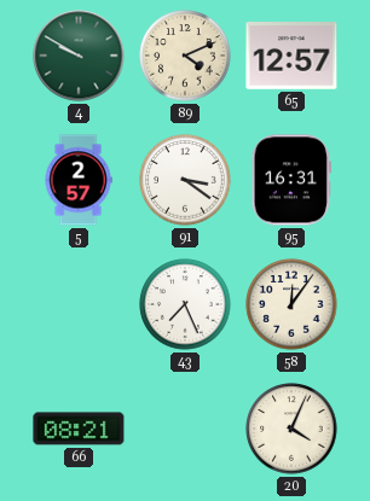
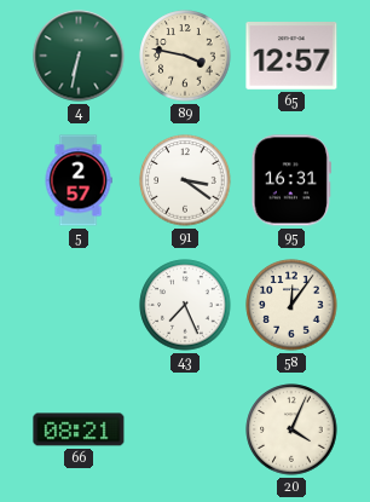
4: 9:50 -> 6:32 (79, 56)
89: 4:11 -> 3:47 (185, 56)
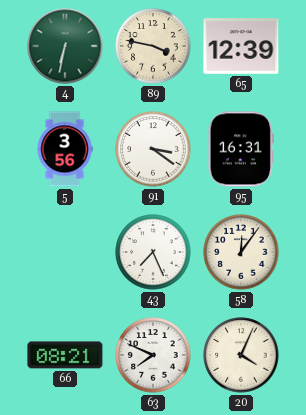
65: 12:57 -> 12:39 (241, 47)
5: 2:57 -> 3:56 (65, 149)
63: none -> 7:49 (153, 355)
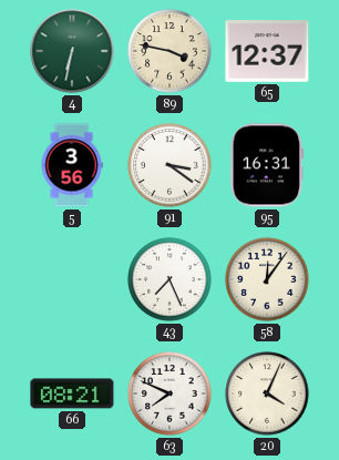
65: 12:39 -> 12:37 (267, 52)
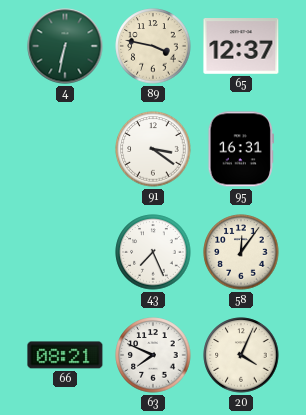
5: 3:56 -> none (72, 165)
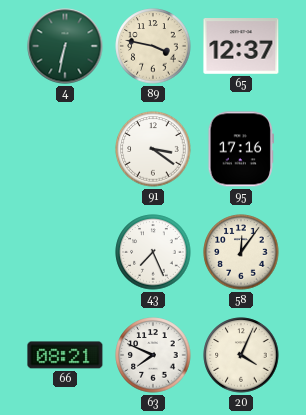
95: 16:31 -> 17:16 (240, 149)
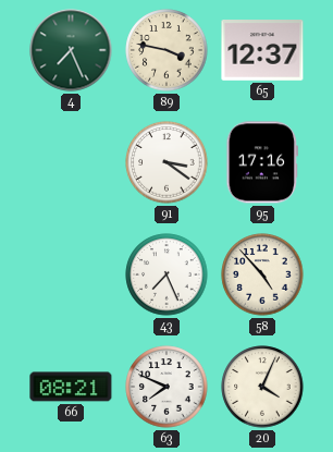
4: 6:32 -> 7:26 (71, 50)
58: 12:06 -> 4:53 (262, 274)
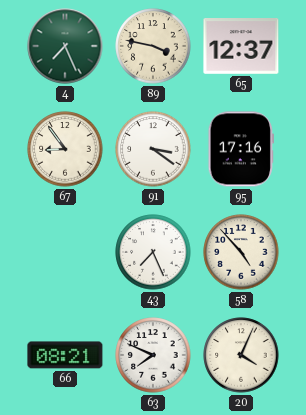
67: none -> 8:54 (65, 149)
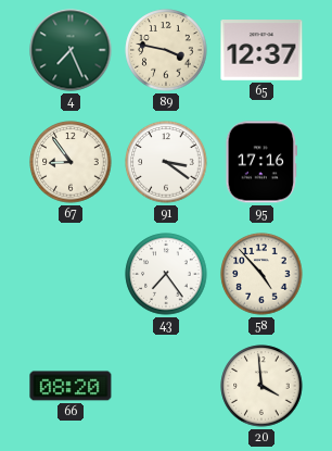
43: 7:26 -> 7:24 (166, 274)
66: 08:21 -> 08:20 (71, 386)
63: 7:49 -> none (153, 355)
20: 4:04 -> 3:59 (261, 386)
